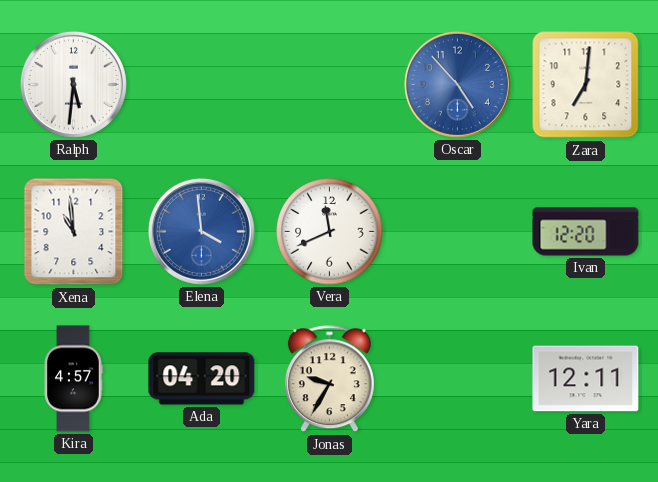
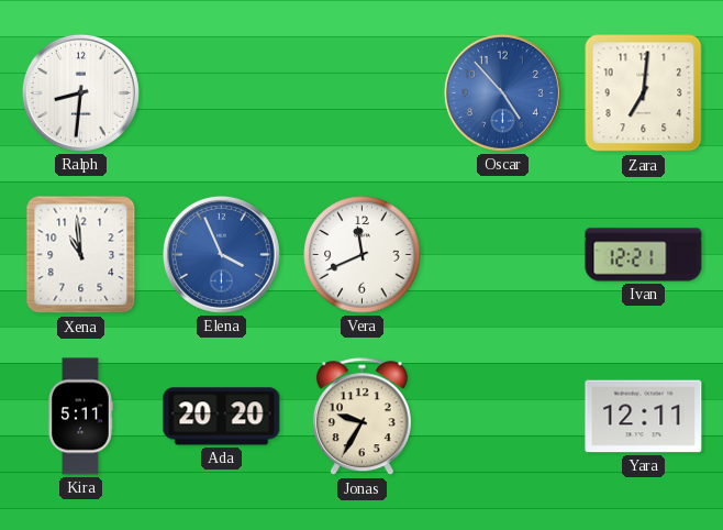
Ralph: 5:31 -> 8:31 (80, 92)
Elena: 3:59 -> 3:56 (221, 254)
Ivan: 12:20 -> 12:21 (644, 255)
Kira: 4:57 -> 5:11 (80, 417)
Ada: 04:20 -> 20:20 (222, 417)
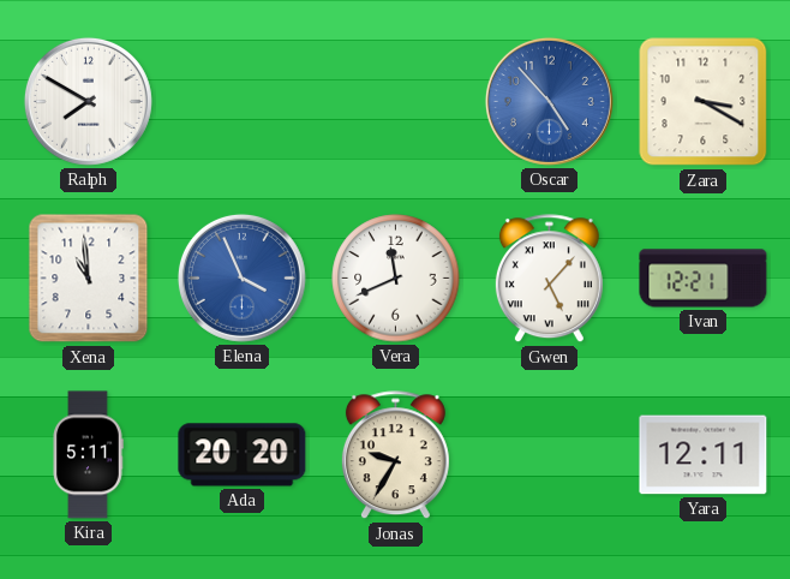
Ralph: 8:31 -> 7:50 (88, 101)
Zara: 7:01 -> 3:20 (704, 102)
Gwen: none -> 5:07 (549, 279)
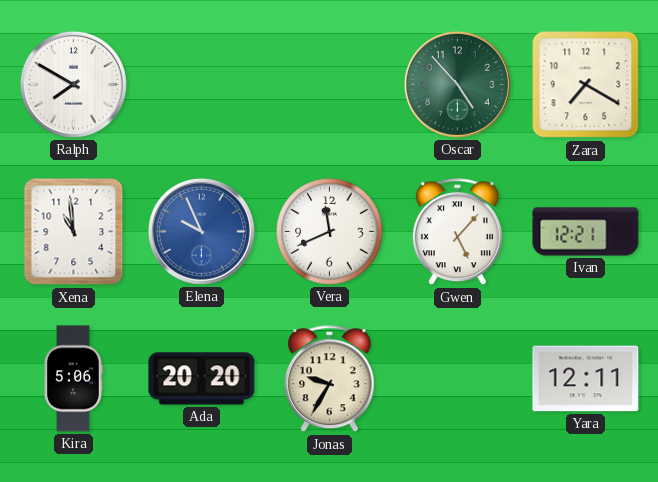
Oscar dial: blue -> green (457, 84)
Zara: 3:20 -> 7:20 (586, 85)
Elena: 3:56 -> 9:56 (201, 231)
Kira: 5:11 -> 5:06 (73, 379)
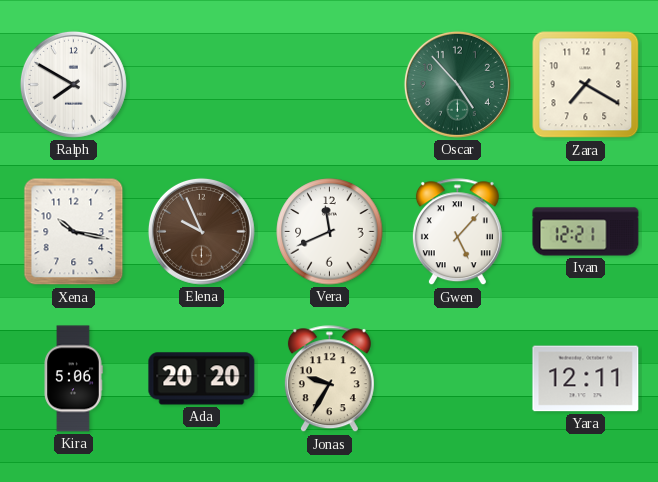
Xena: 10:59 -> 10:17 (74, 232)
Elena dial: blue -> brown (201, 231)
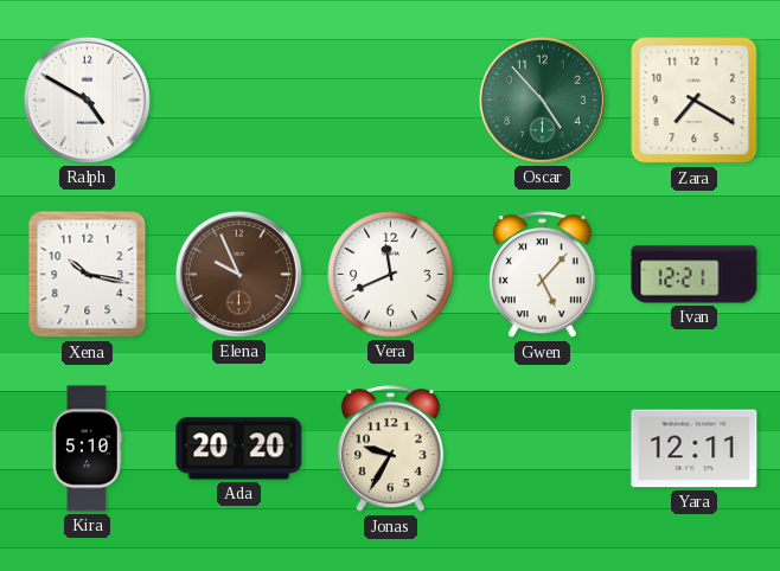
Ralph: 7:50 -> 4:50 (87, 100)
Kira: 5:06 -> 5:10 (87, 449)
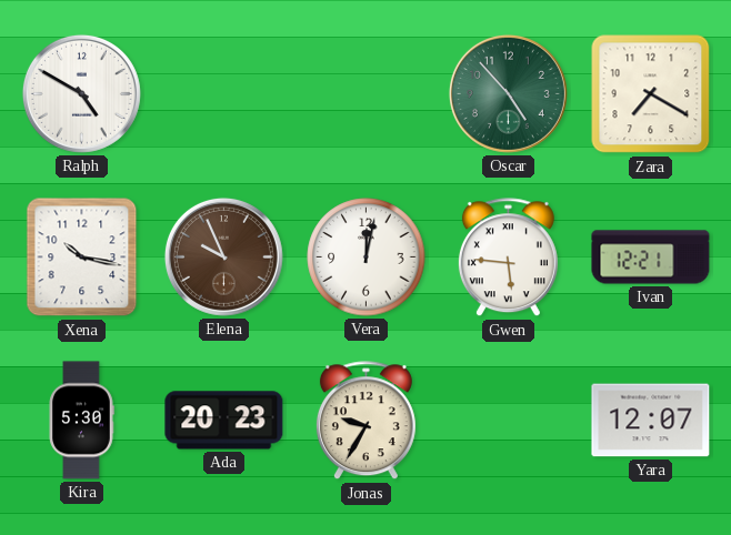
Vera: 11:41 -> 12:02 (367, 258)
Gwen: 5:07 -> 5:46 (508, 258)
Kira: 5:10 -> 5:30 (81, 421)
Ada: 20:20 -> 20:23 (224, 421)
Yara: 12:11 -> 12:07 (651, 421)
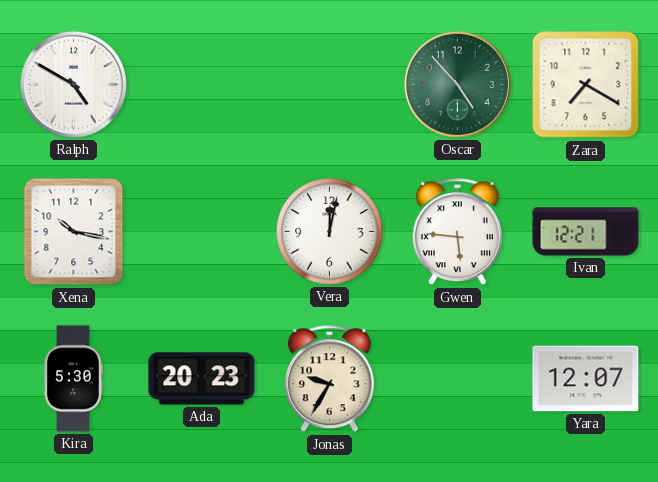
Elena: 9:56 -> none (223, 256)
